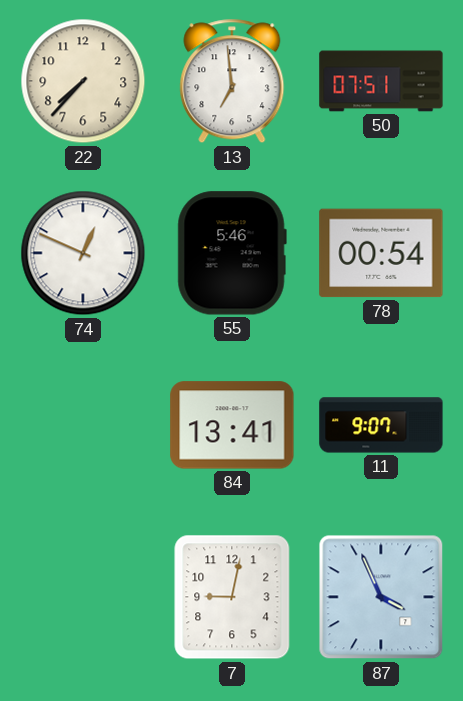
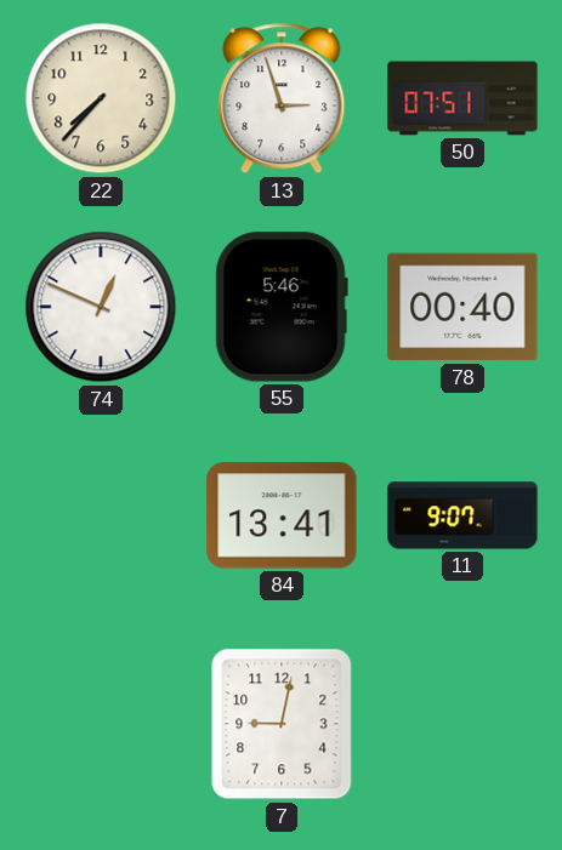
13: 6:59 -> 2:57 (282, 98)
78: 00:54 -> 00:40 (462, 307)
87: 3:56 -> none (381, 597)
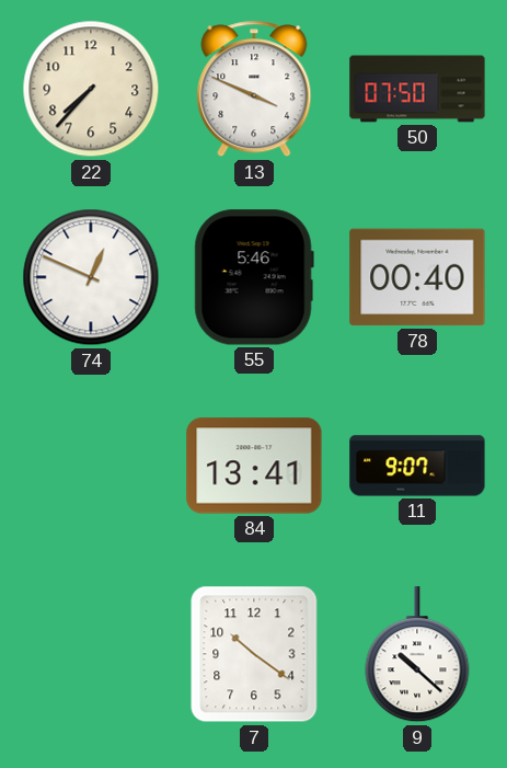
13: 2:57 -> 3:49 (254, 89)
50: 07:51 -> 07:50 (417, 89)
7: 9:02 -> 10:21 (254, 654)
9: none -> 10:22 (417, 655)
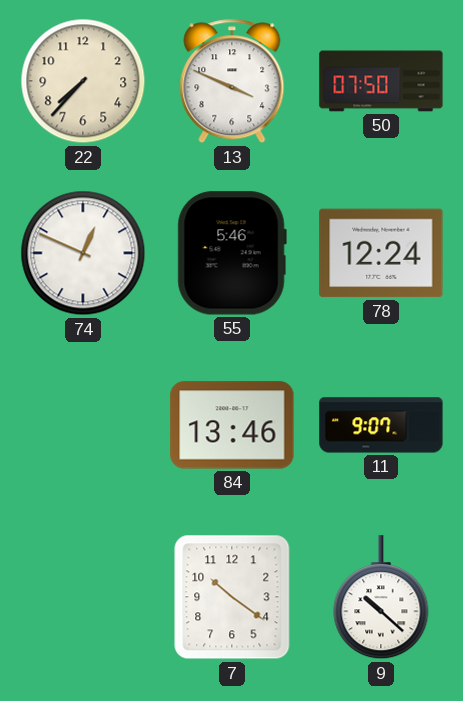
78: 00:40 -> 12:24 (381, 253)
84: 13:41 -> 13:46 (232, 425)
